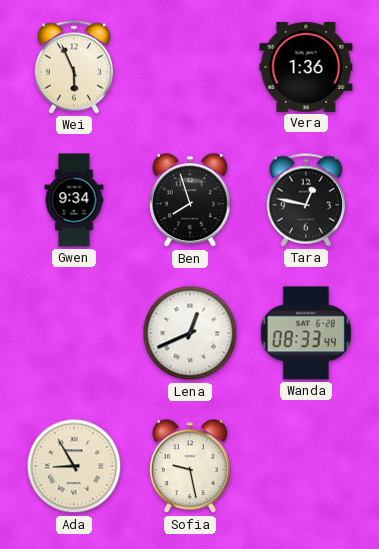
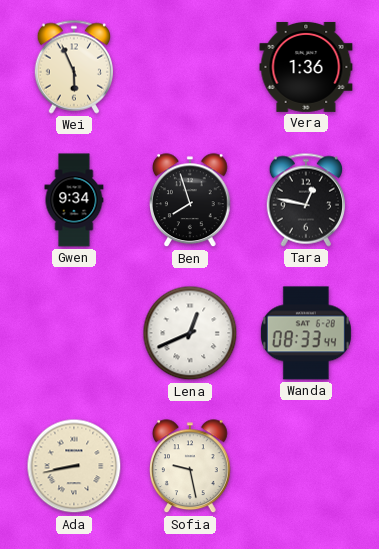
Ada: 8:55 -> 8:43 (74, 466)
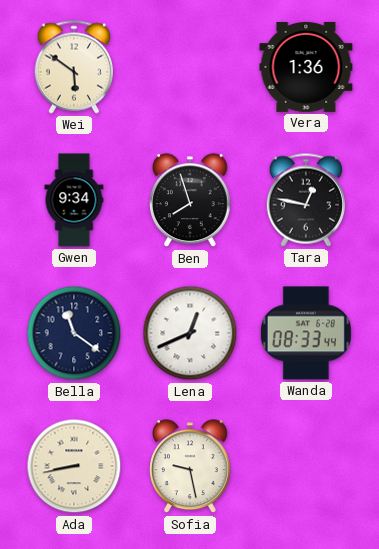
Wei: 5:56 -> 5:51 (73, 67)
Bella: none -> 11:21 (74, 333)
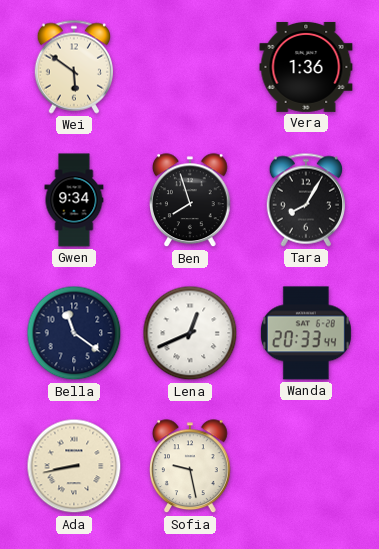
Tara: 12:47 -> 8:05 (305, 200)
Wanda: 08:33 -> 20:33 (306, 333)
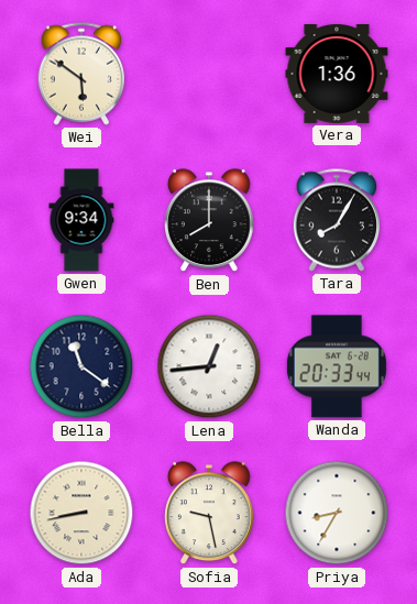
Ben: 7:57 -> 8:00 (210, 221)
Lena: 12:41 -> 12:44 (209, 366)
Priya: none -> 8:35 (337, 513)
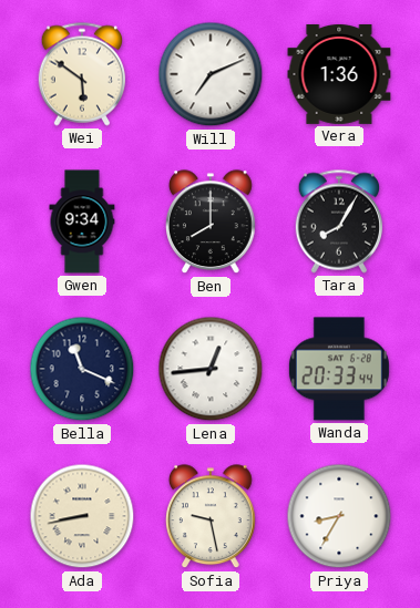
Will: none -> 7:11 (211, 74)
Bella: 11:21 -> 11:19 (82, 369)
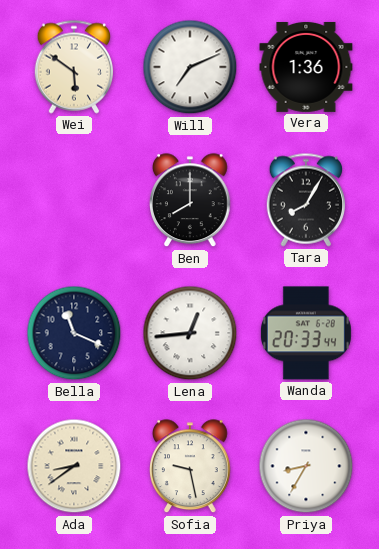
Gwen: 9:34 -> none (82, 221)
Ada: 8:43 -> 8:39 (74, 466)
